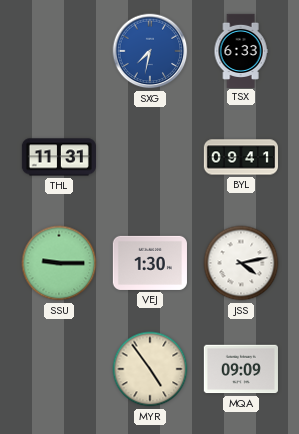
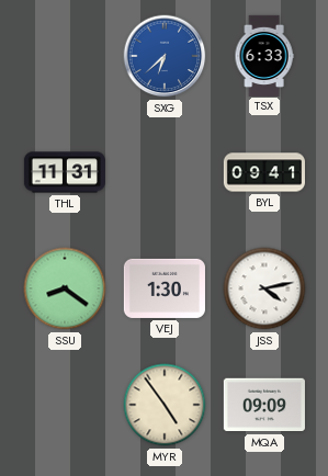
SXG: 7:32 -> 6:38 (165, 56)
SSU: 9:15 -> 8:21 (65, 288)
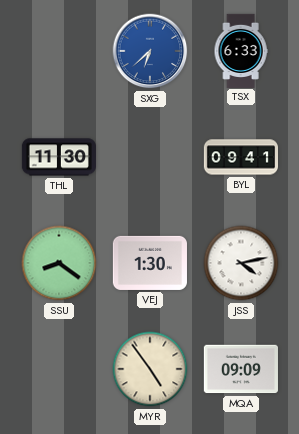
THL: 11:31 -> 11:30 (59, 157)
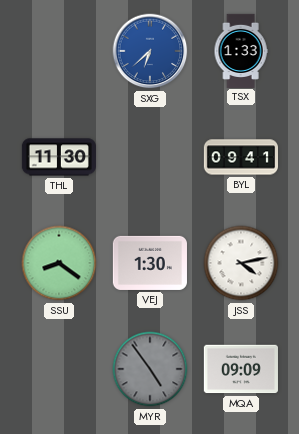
TSX: 6:33 -> 1:33 (241, 50)
MYR dial: cream -> grey (150, 369)
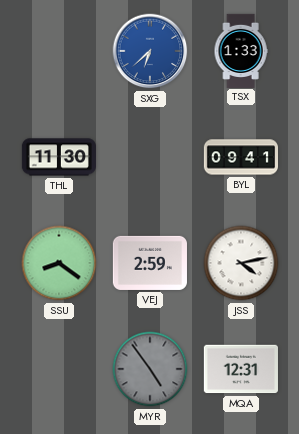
VEJ: 1:30 -> 2:59 (150, 263)
MQA: 09:09 -> 12:31 (241, 369)
